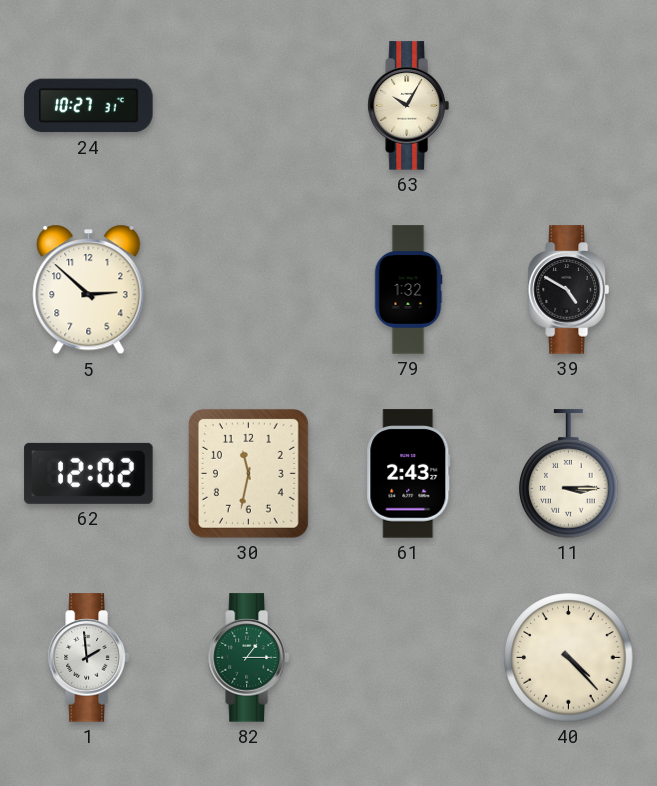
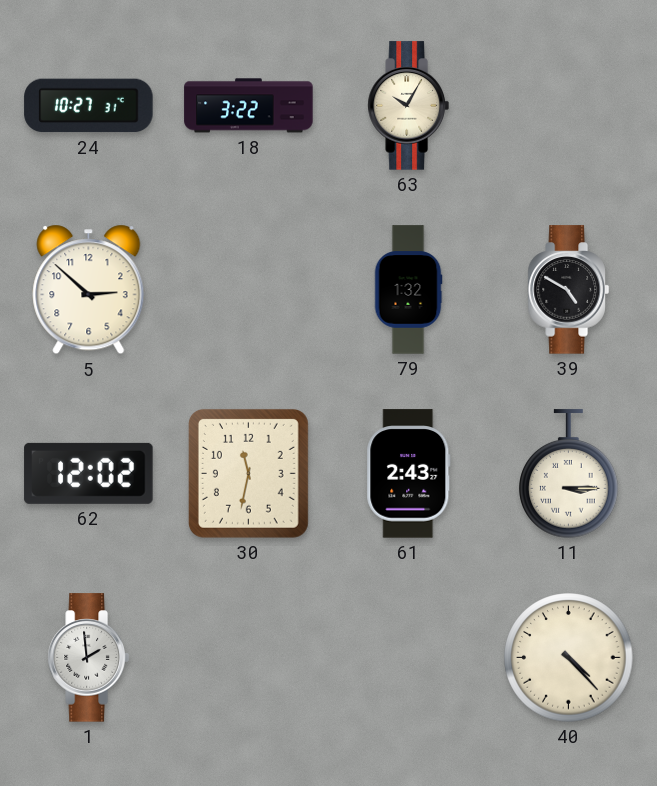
18: none -> 3:22 (249, 106)
82: 1:15 -> none (248, 658)
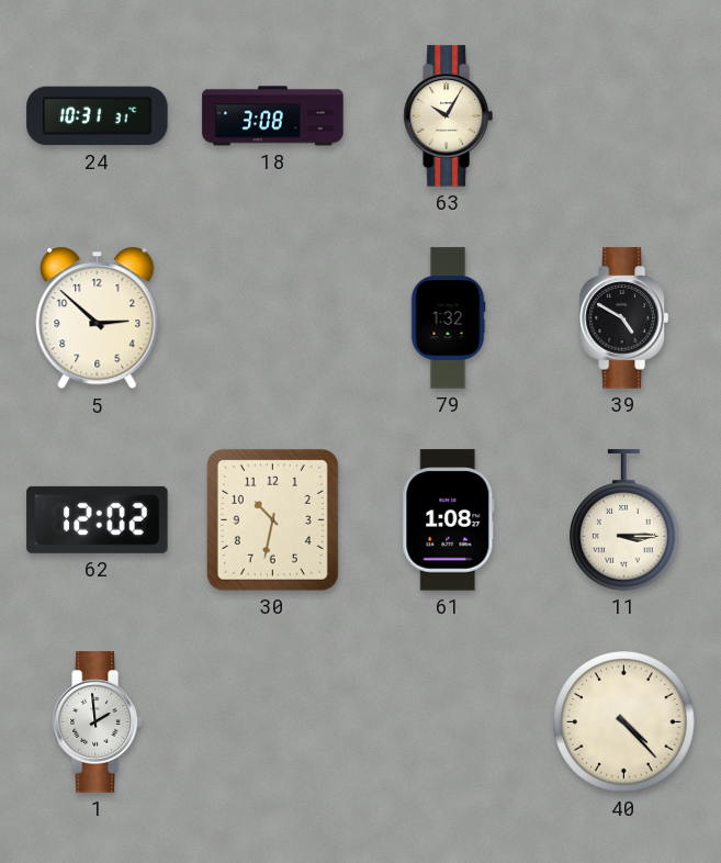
24: 10:27 -> 10:31 (98, 116)
18: 3:22 -> 3:08 (273, 116)
30: 11:32 -> 10:32 (272, 519)
61: 2:43 -> 1:08 (449, 520)
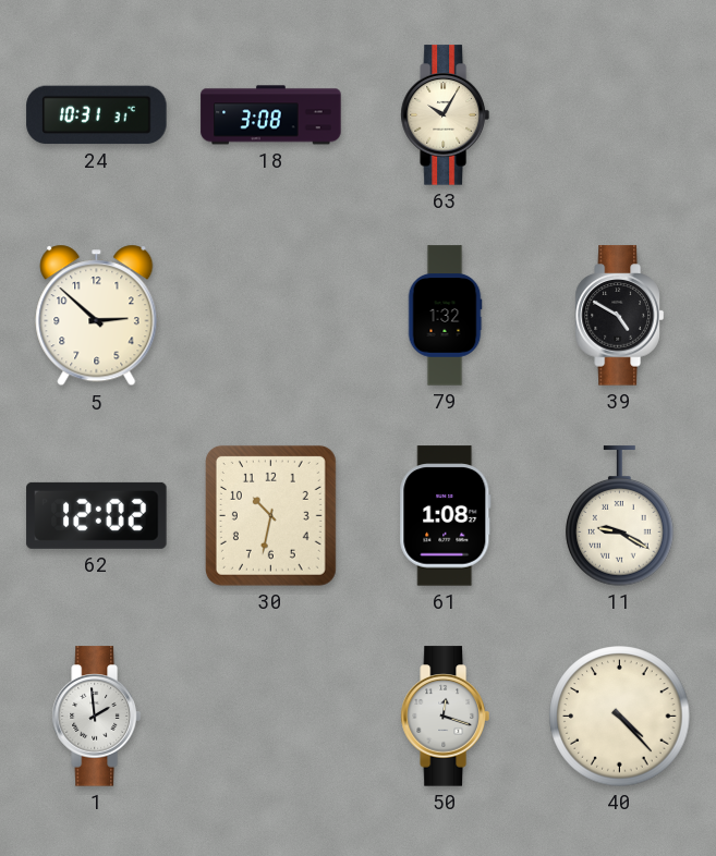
11: 3:15 -> 9:20 (620, 516)
50: none -> 12:18 (445, 717)
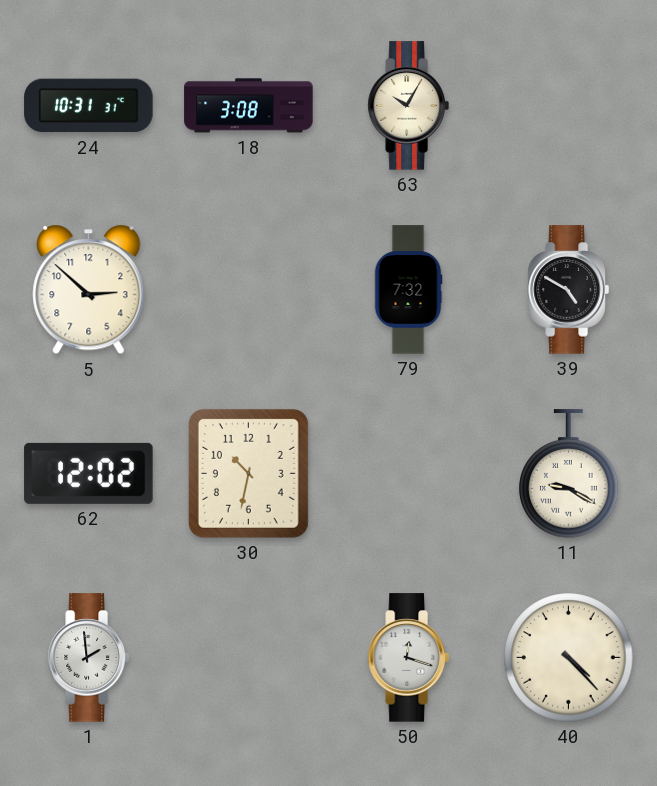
79: 1:32 -> 7:32 (408, 290)
61: 1:08 -> none (446, 516)
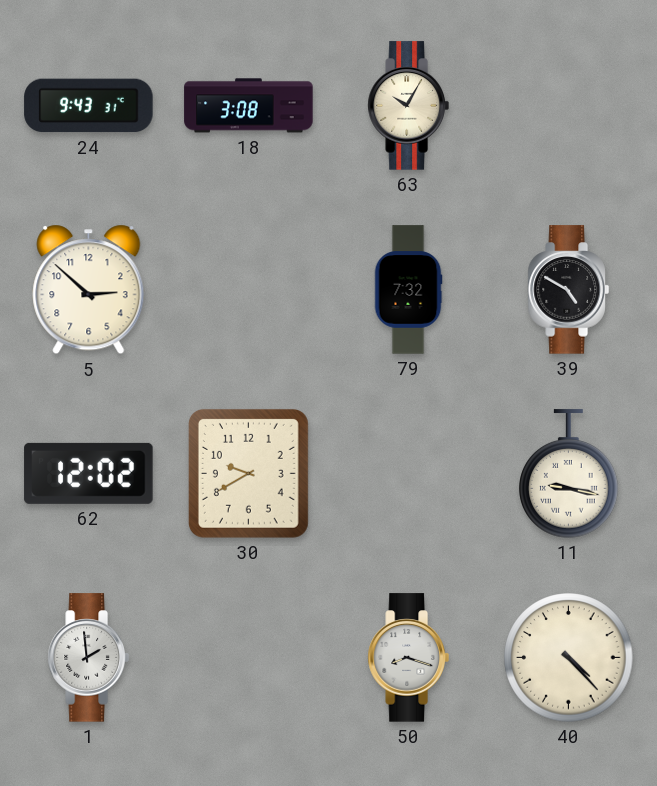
24: 10:31 -> 9:43 (89, 106)
30: 10:32 -> 9:40 (248, 473)
11: 9:20 -> 9:17 (569, 474)
50: 12:18 -> 8:18 (408, 658)
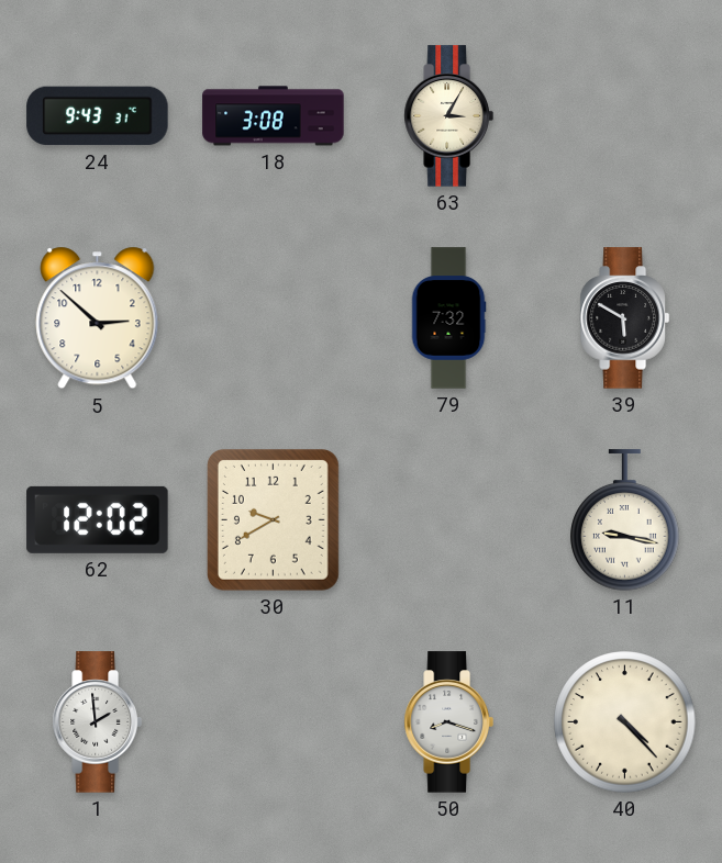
63: 10:05 -> 3:05 (448, 116)
39: 4:50 -> 5:50 (624, 318)
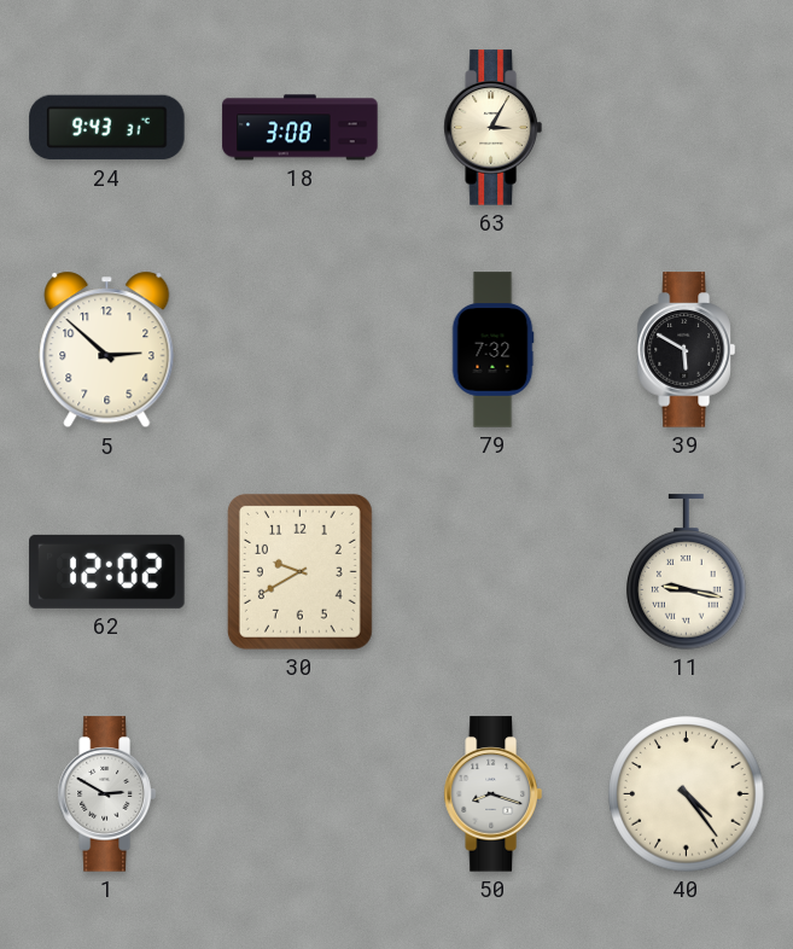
1: 1:59 -> 2:50 (106, 794)
40: 4:23 -> 4:24 (687, 794)
